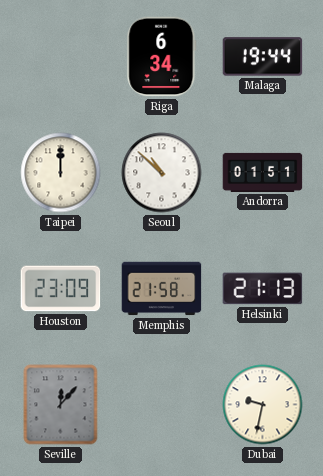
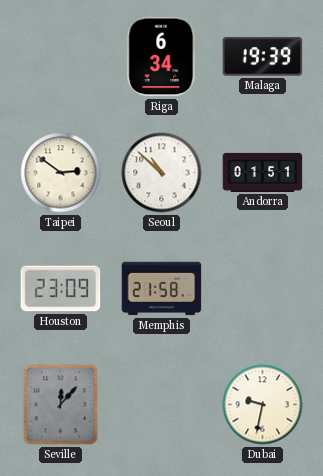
Malaga: 19:44 -> 19:39 (263, 57)
Taipei: 12:00 -> 2:51 (61, 173)
Helsinki: 21:13 -> none (263, 289)
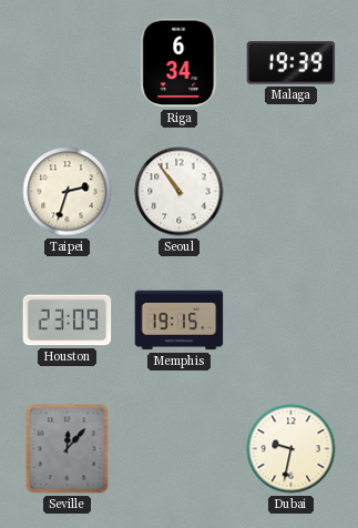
Taipei: 2:51 -> 2:33 (68, 192)
Seoul: 10:52 -> 10:54 (180, 192)
Andorra: 01:51 -> none (263, 172)
Memphis: 21:58 -> 19:15 (180, 321)
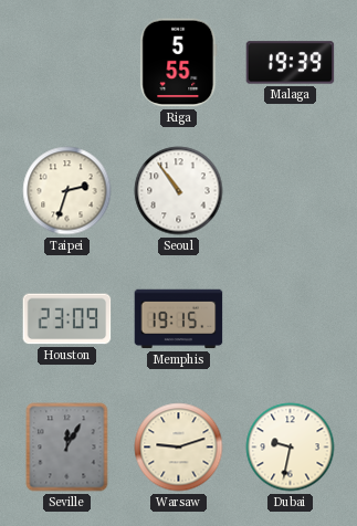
Riga: 6:34 -> 5:55 (179, 63)
Seville: 12:07 -> 12:05 (67, 448)
Warsaw: none -> 9:12 (179, 448)
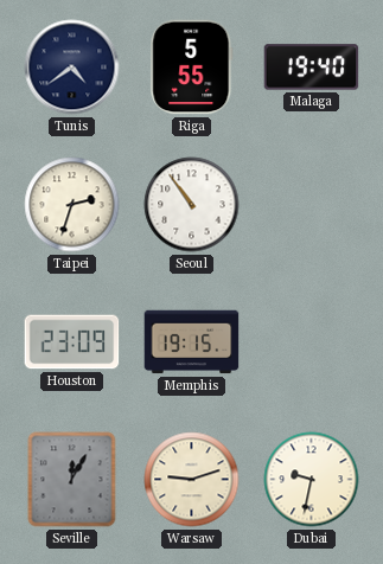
Tunis: none -> 4:39 (72, 68)
Malaga: 19:39 -> 19:40 (312, 68)
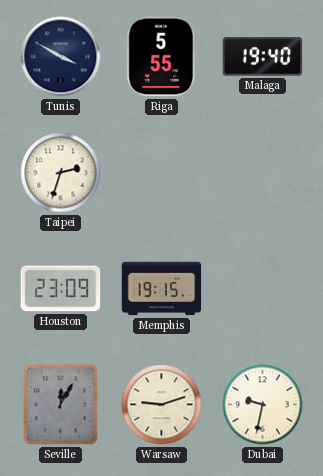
Tunis: 4:39 -> 3:50 (61, 57)
Seoul: 10:54 -> none (192, 205)
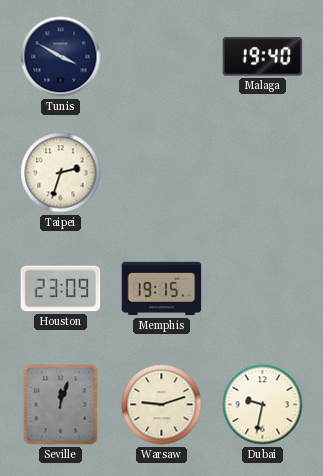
Riga: 5:55 -> none (162, 57)
Seville: 12:05 -> 12:03 (61, 405)
